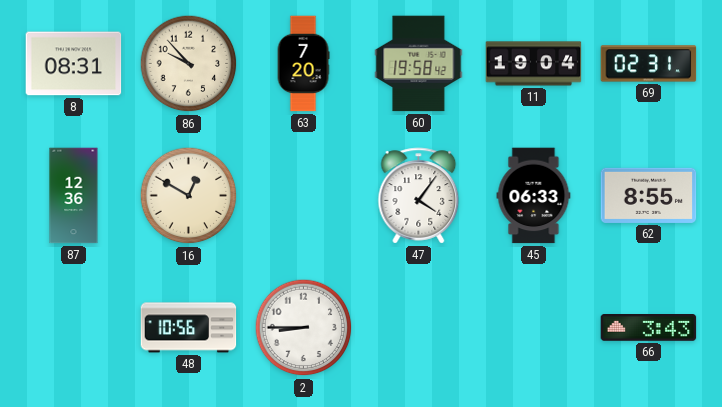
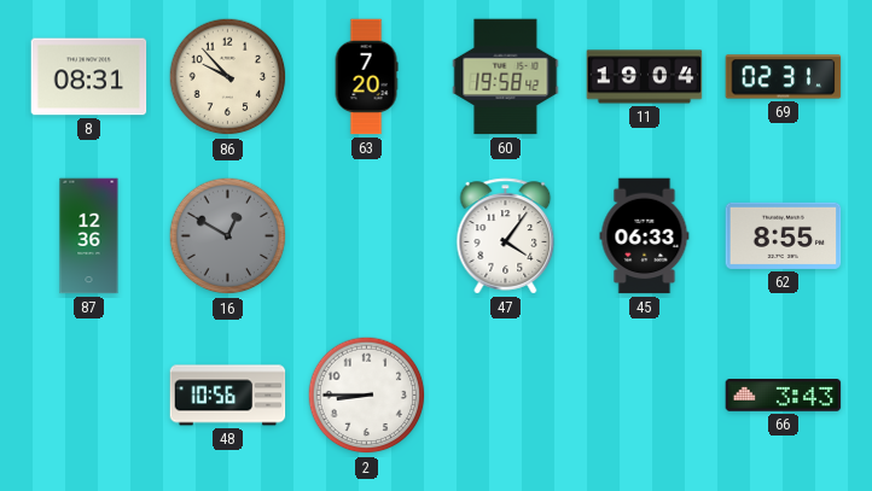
16 dial: cream -> grey (228, 236)
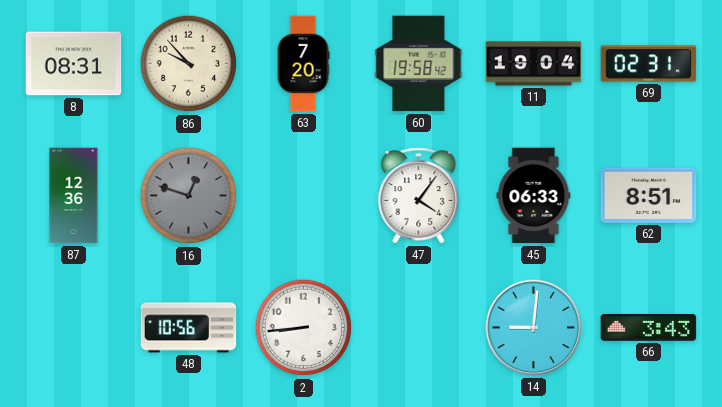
16: 12:50 -> 12:48 (189, 196)
62: 8:55 -> 8:51 (649, 195)
2: 8:45 -> 8:44 (304, 328)
14: none -> 9:01 (534, 328)
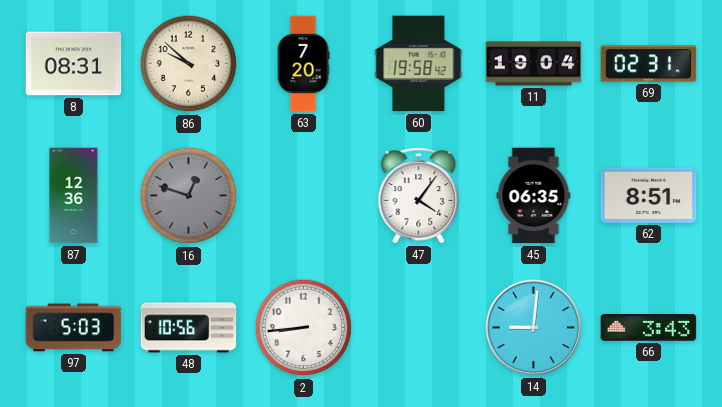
86: 9:53 -> 9:52 (189, 64)
45: 06:33 -> 06:35 (534, 196)
97: none -> 5:03 (74, 328)
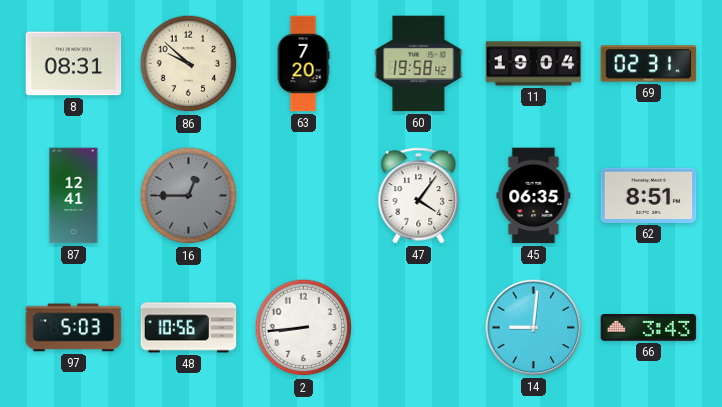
87: 12:36 -> 12:41 (74, 196)
16: 12:48 -> 12:45 (189, 196)
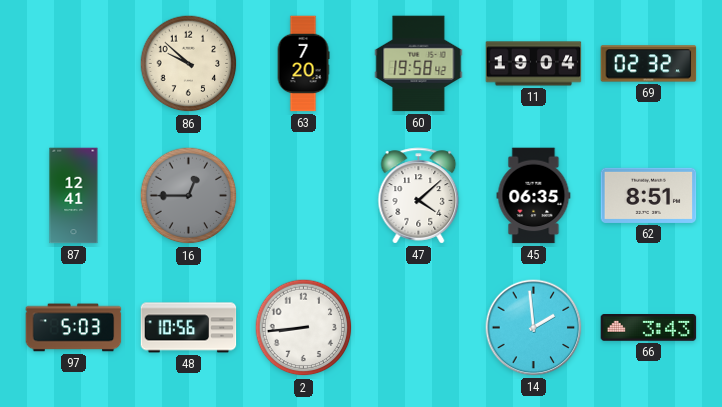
8: 08:31 -> none (74, 64)
69: 02:31 -> 02:32 (649, 64)
47: 4:06 -> 4:08 (419, 196)
14: 9:01 -> 1:59 (534, 328)
